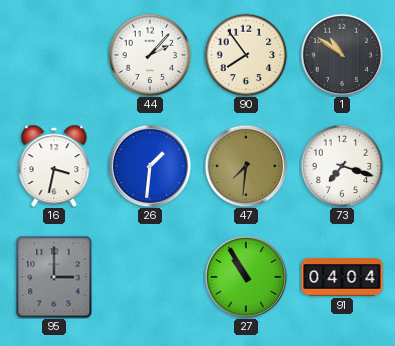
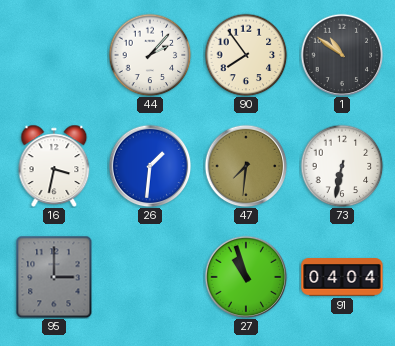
73: 7:18 -> 6:32 (342, 166)
27: 10:55 -> 10:57 (246, 277)
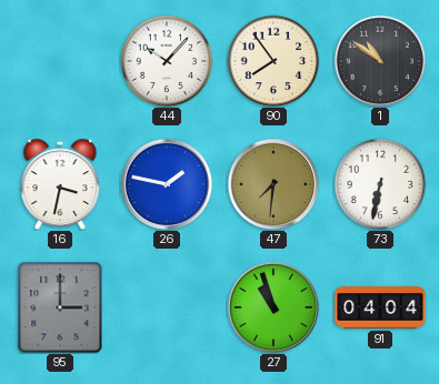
44: 2:07 -> 10:07 (167, 61)
26: 1:31 -> 1:47 (167, 184)
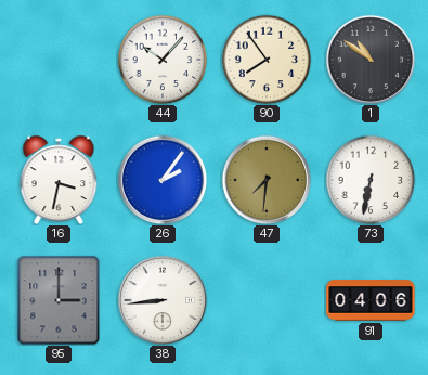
26: 1:47 -> 2:06 (163, 180)
38: none -> 8:44 (163, 300)
27: 10:57 -> none (273, 307)
91: 04:04 -> 04:06 (371, 300)
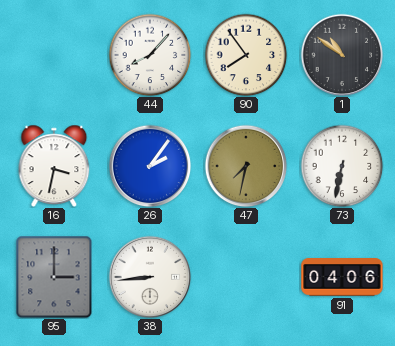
44: 10:07 -> 8:07 (150, 55)
47: 7:31 -> 7:32 (246, 166)
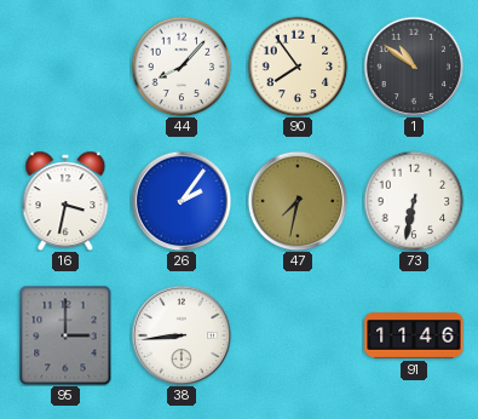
91: 04:06 -> 11:46 (414, 335)
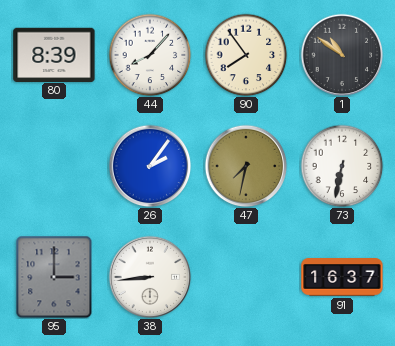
80: none -> 8:39 (54, 54)
16: 3:32 -> none (65, 200)
91: 11:46 -> 16:37 (342, 277)
